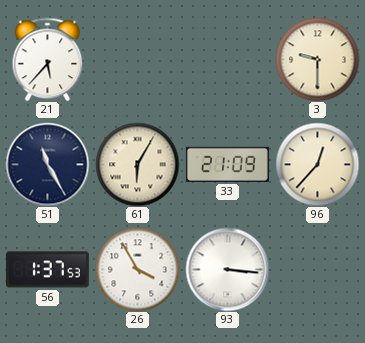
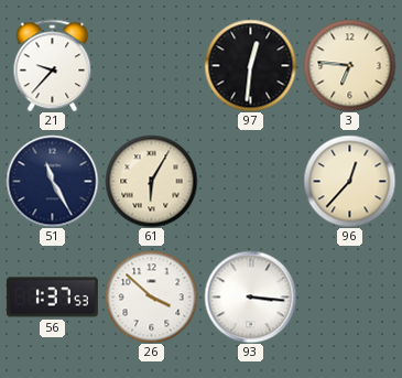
21: 5:37 -> 9:37 (53, 65)
97: none -> 12:31 (250, 65)
3: 9:30 -> 6:46 (349, 65)
33: 21:09 -> none (227, 164)
26: 3:55 -> 3:52 (151, 296)
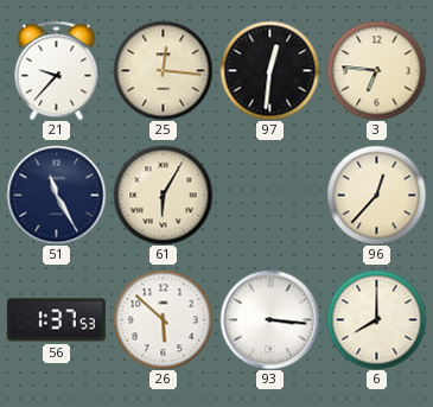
25: none -> 12:16 (163, 70)
26: 3:52 -> 5:52 (163, 319)
6: none -> 8:00 (376, 319)
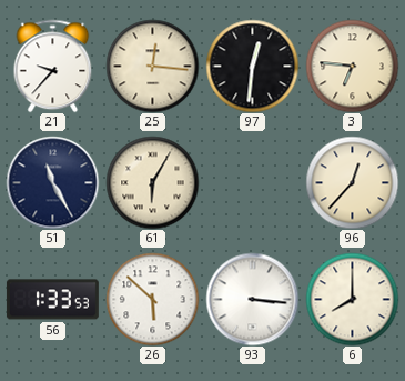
56: 1:37 -> 1:33 (52, 300)
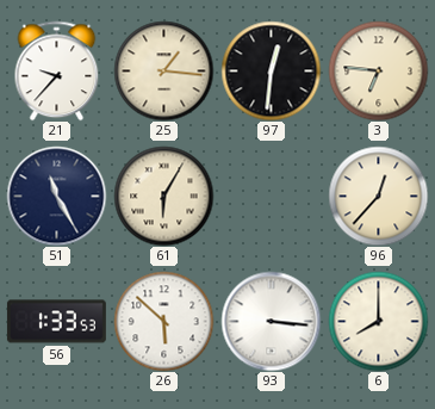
25: 12:16 -> 1:16 (163, 70)
